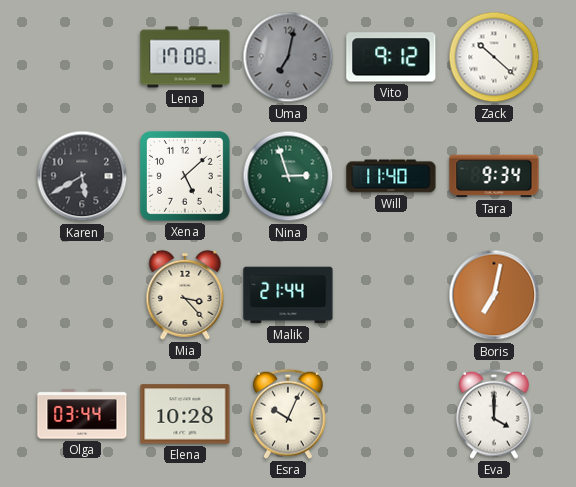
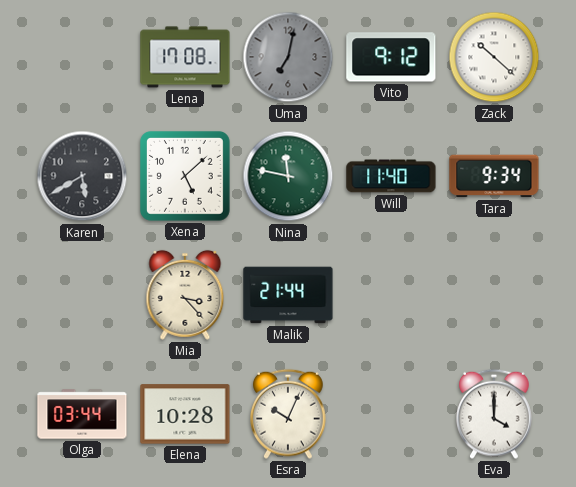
Nina: 2:57 -> 11:47 (288, 176)
Boris: 7:02 -> none (494, 295)
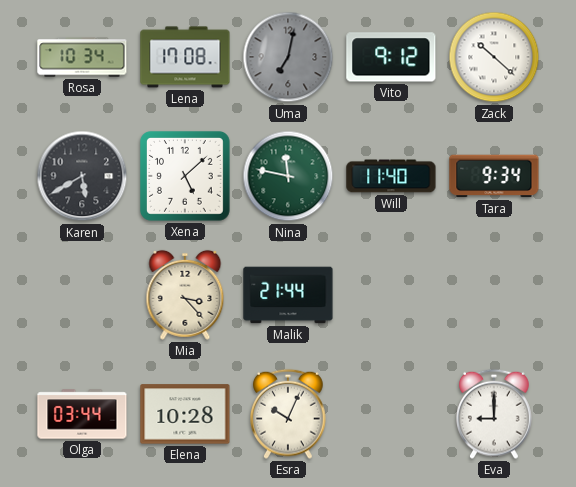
Rosa: none -> 10:34 (82, 57)
Eva: 4:00 -> 9:00 (495, 414)
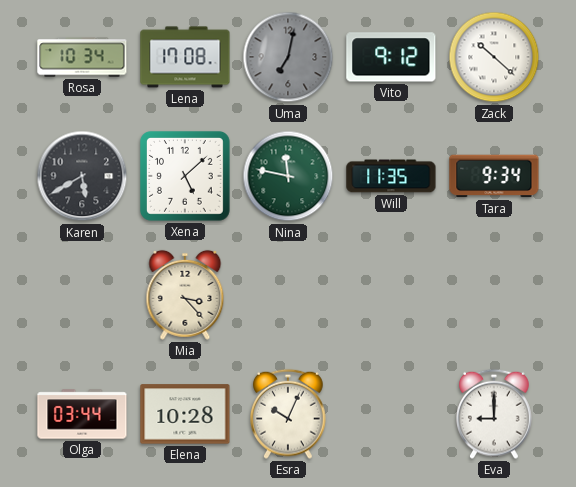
Will: 11:40 -> 11:35 (391, 176)
Malik: 21:44 -> none (288, 295)
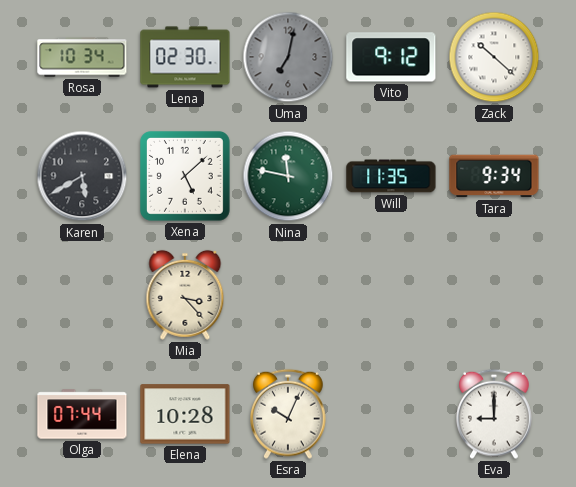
Lena: 17:08 -> 02:30 (185, 57)
Olga: 03:44 -> 07:44 (82, 414)
